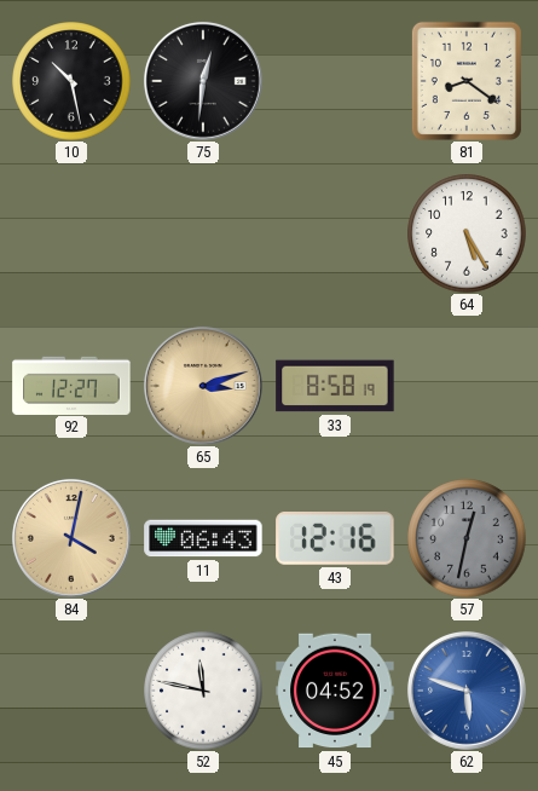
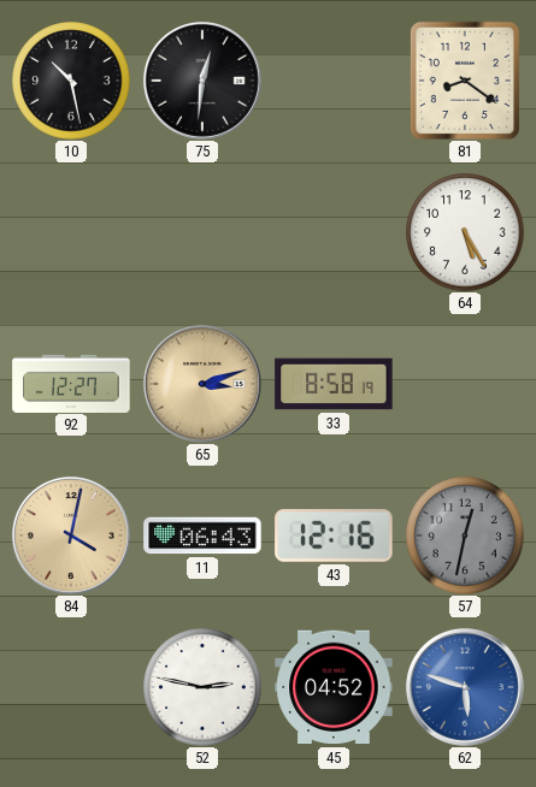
52: 11:47 -> 2:47 (202, 687)
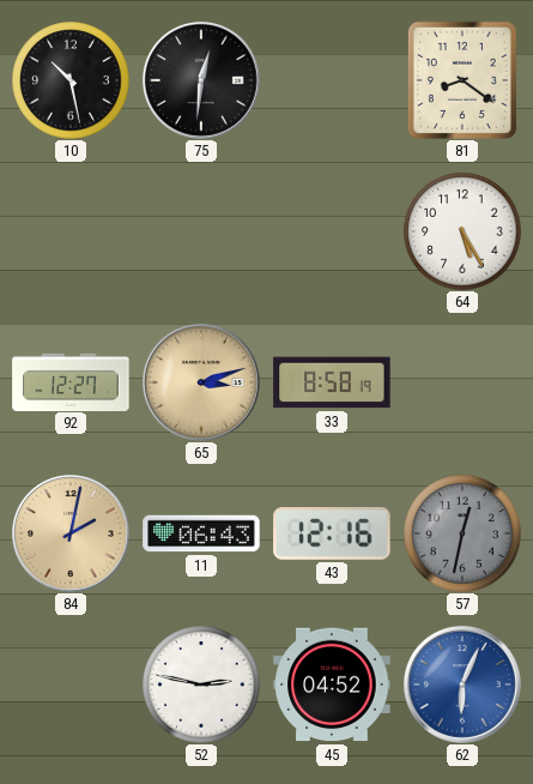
84: 4:02 -> 2:02 (71, 533)
62: 5:48 -> 6:04 (462, 685)
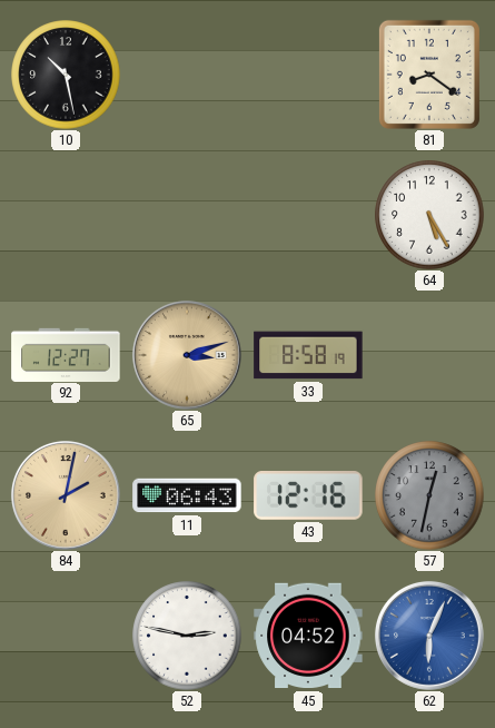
75: 12:31 -> none (201, 80)
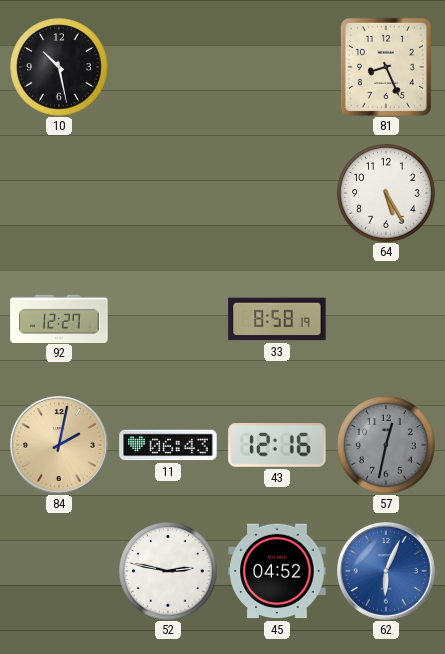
81: 8:21 -> 8:26 (386, 67)
65: 3:12 -> none (187, 355)
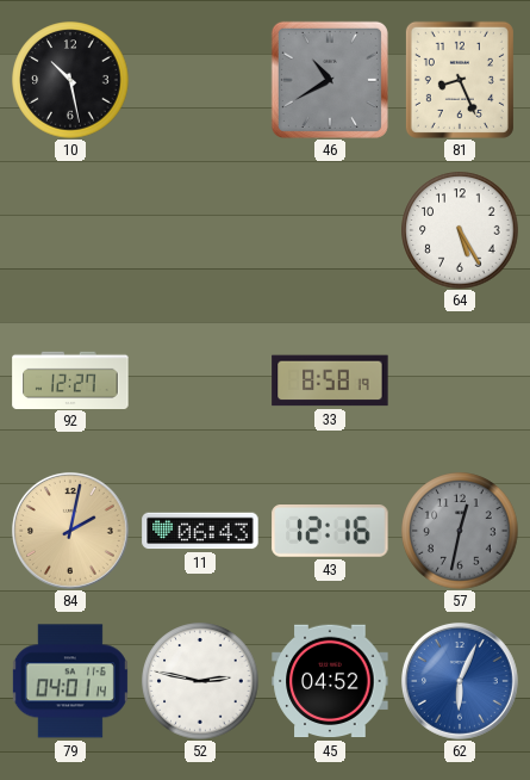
46: none -> 10:40 (330, 80)
79: none -> 04:01 (70, 681)
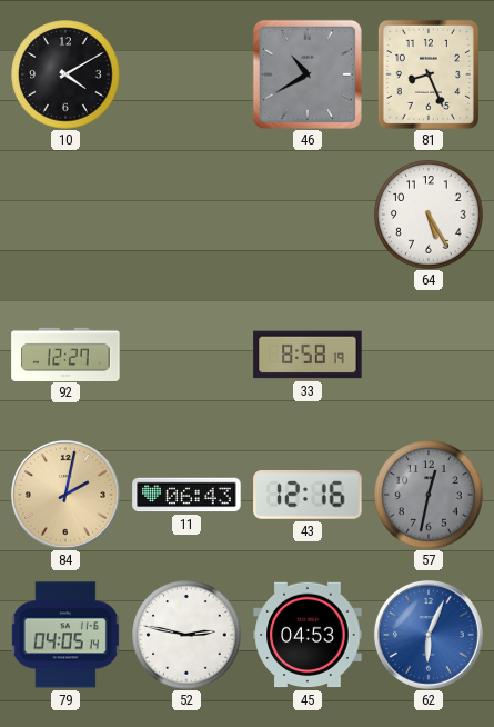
10: 10:28 -> 4:10 (65, 74)
79: 04:01 -> 04:05 (65, 635)
45: 04:52 -> 04:53 (308, 635)
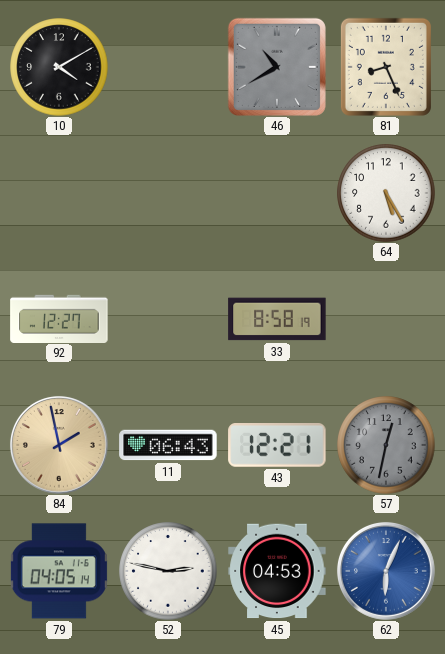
84: 2:02 -> 1:58 (59, 445)
43: 12:16 -> 12:21 (277, 446)
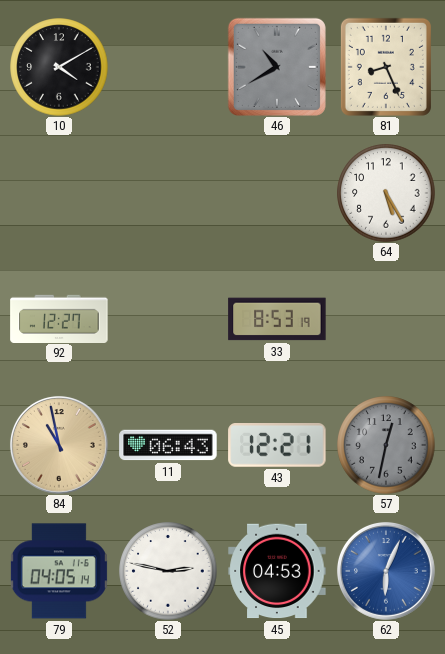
33: 8:58 -> 8:53 (277, 319)
84: 1:58 -> 10:58 (59, 445)
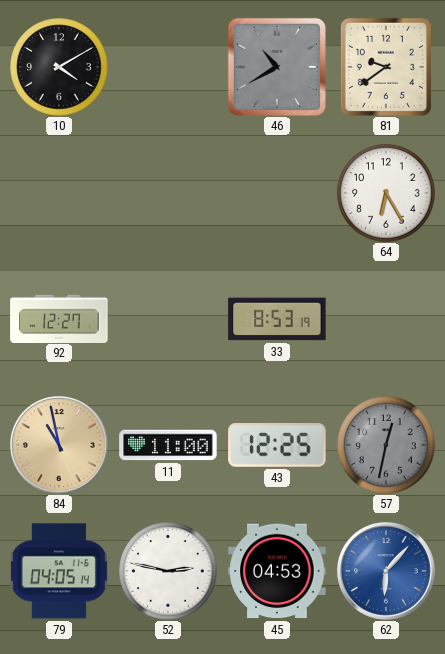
81: 8:26 -> 9:39 (386, 67)
64: 5:25 -> 6:25 (386, 193)
11: 06:43 -> 11:00 (168, 445)
43: 12:21 -> 12:25 (277, 446)
62: 6:04 -> 6:07 (386, 571)
